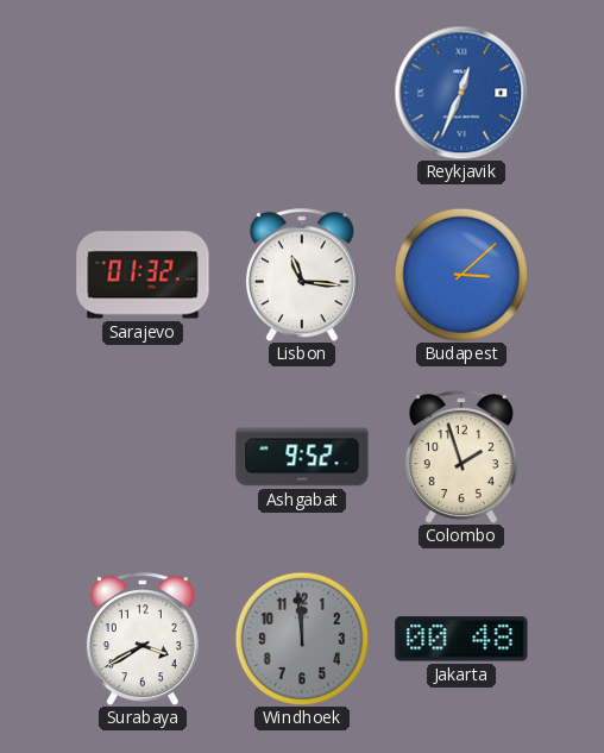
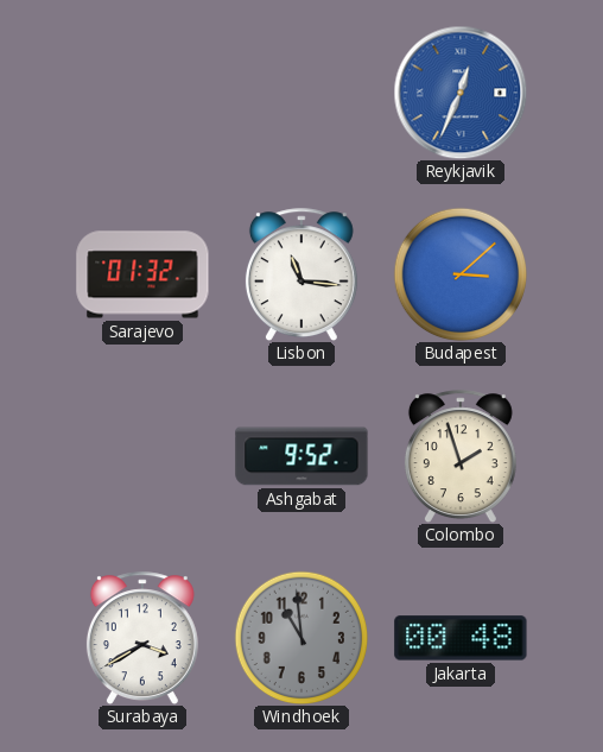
Windhoek: 11:59 -> 10:59 (301, 638)
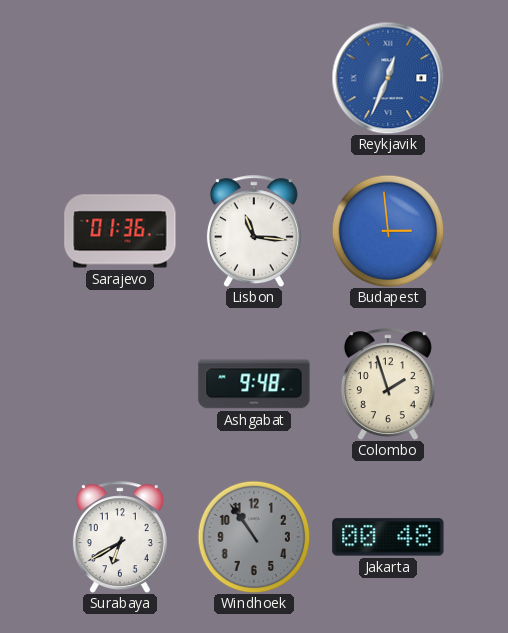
Sarajevo: 01:32 -> 01:36 (120, 231)
Budapest: 3:08 -> 2:59 (388, 231)
Ashgabat: 9:52 -> 9:48 (254, 384)
Surabaya: 3:40 -> 6:40 (120, 537)
Windhoek: 10:59 -> 10:54 (254, 537)
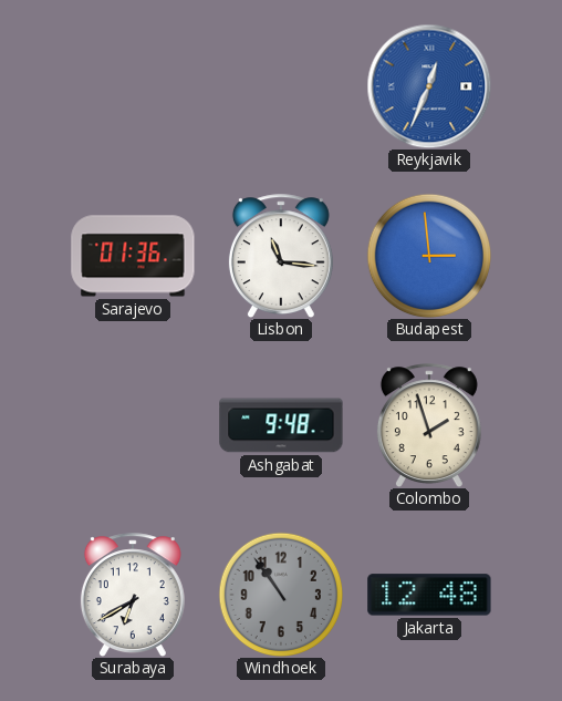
Jakarta: 00:48 -> 12:48 (429, 595)
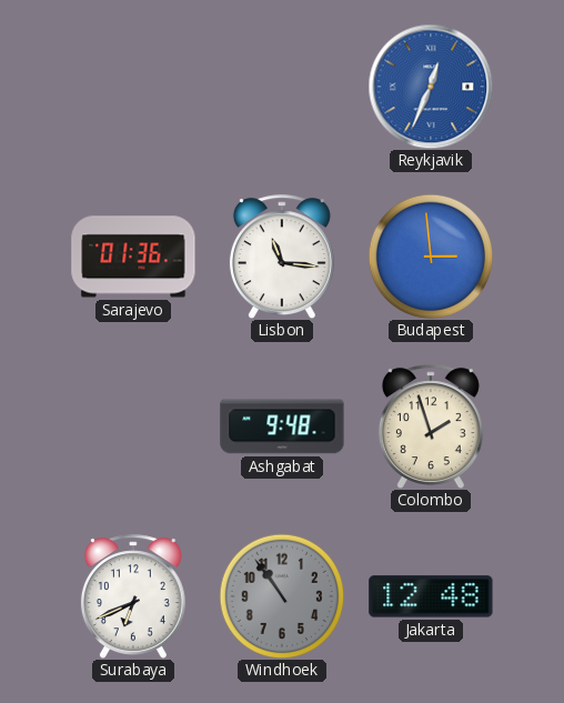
Surabaya: 6:40 -> 6:41 (133, 596)
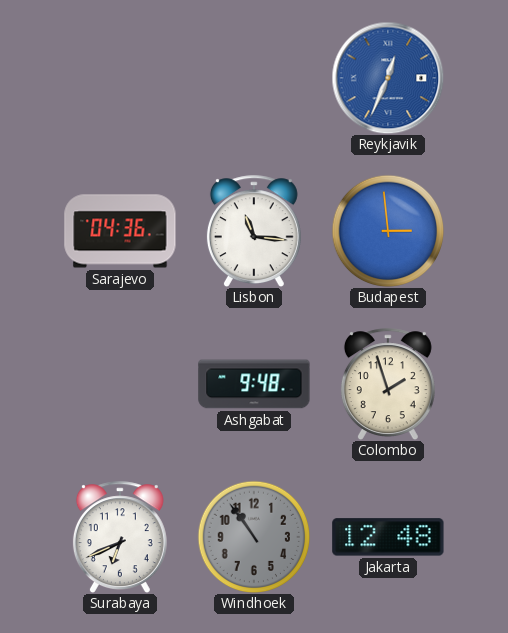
Sarajevo: 01:36 -> 04:36 (120, 231)
